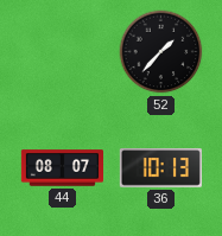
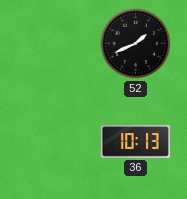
52: 1:37 -> 1:41 (136, 44)
44: 08:07 -> none (62, 168)
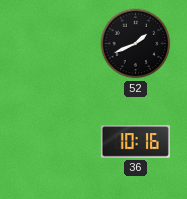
36: 10:13 -> 10:16 (135, 142)
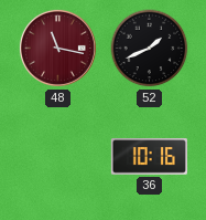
48: none -> 11:17 (57, 48)
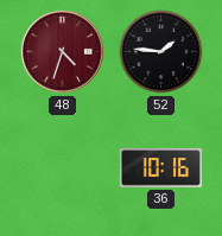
48: 11:17 -> 4:33 (62, 51)
52: 1:41 -> 1:46 (161, 52)
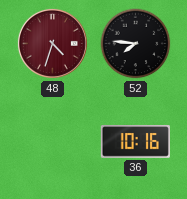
52: 1:46 -> 7:46 (136, 44)
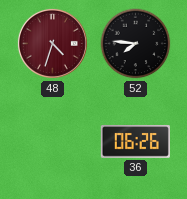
36: 10:16 -> 06:26 (135, 142)
